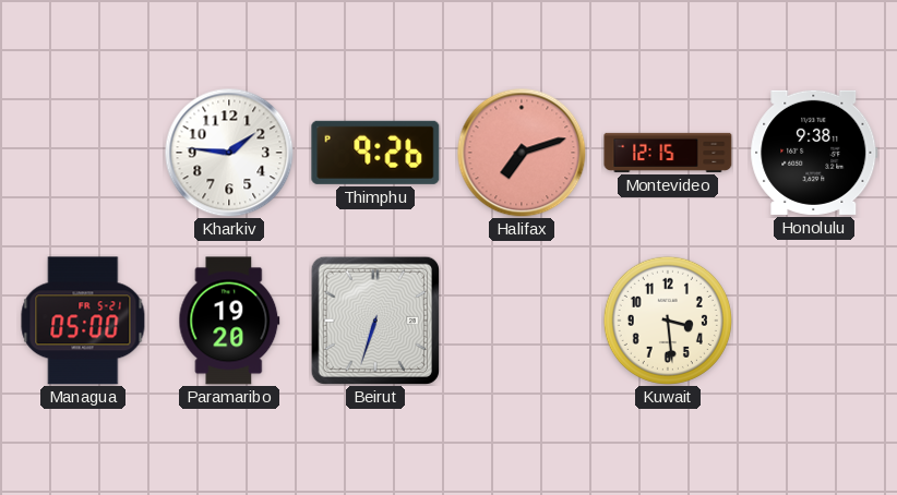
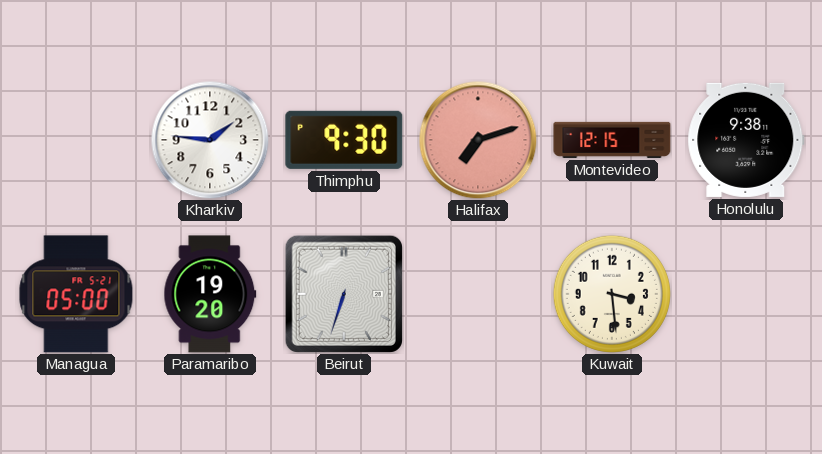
Thimphu: 9:26 -> 9:30 (344, 140)
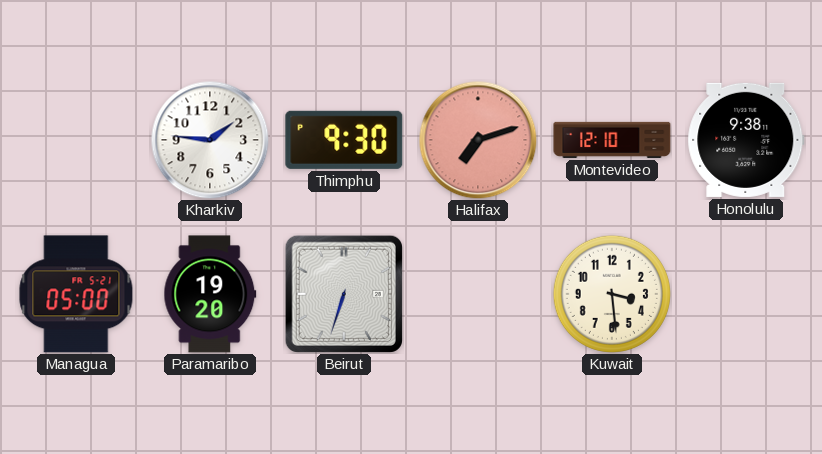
Montevideo: 12:15 -> 12:10 (612, 140)
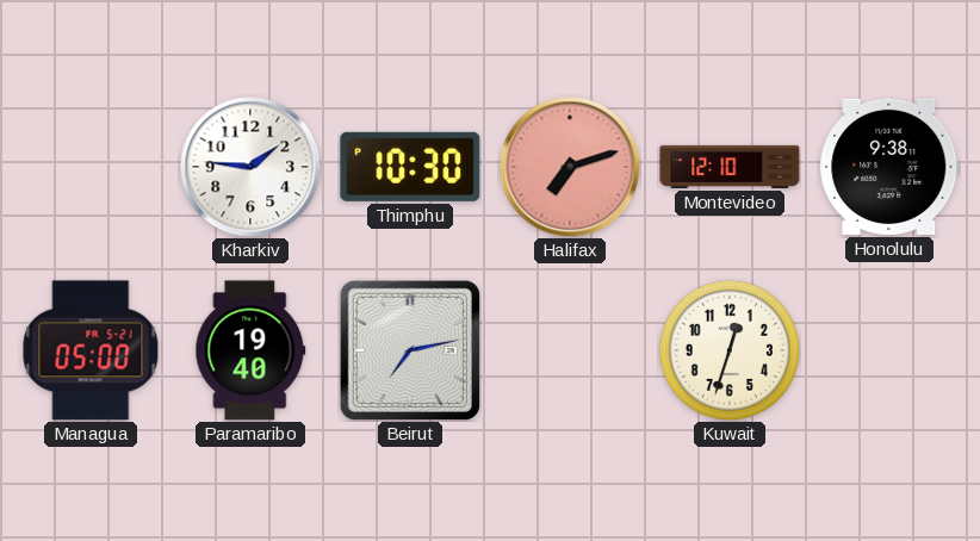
Thimphu: 9:30 -> 10:30 (410, 167)
Paramaribo: 19:20 -> 19:40 (250, 350)
Beirut: 6:33 -> 7:13 (410, 350)
Kuwait: 3:29 -> 12:33 (730, 350)
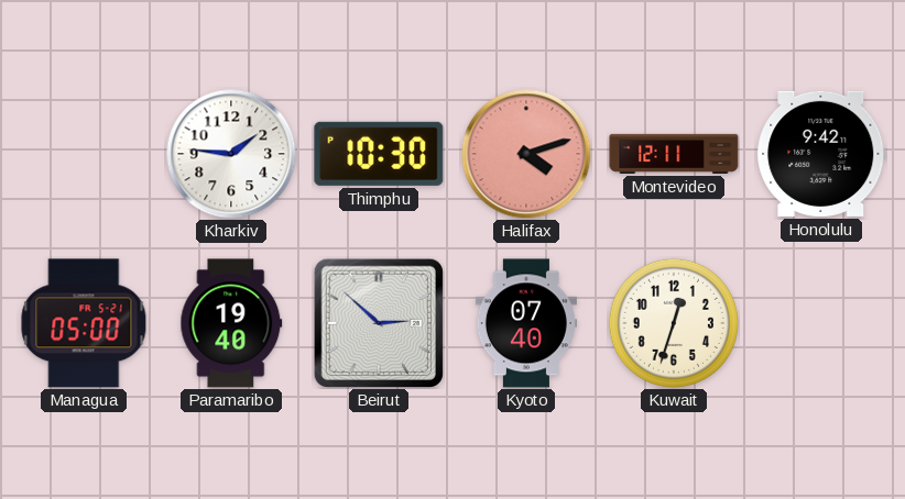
Halifax: 7:12 -> 4:12 (526, 154)
Montevideo: 12:10 -> 12:11 (674, 154)
Honolulu: 9:38 -> 9:42 (821, 154)
Beirut: 7:13 -> 2:52 (379, 323)
Kyoto: none -> 07:40 (526, 323)
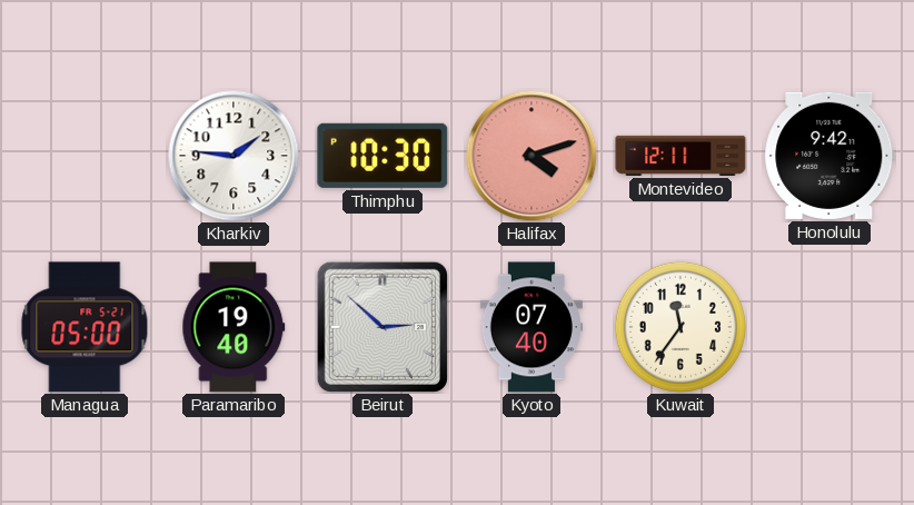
Kuwait: 12:33 -> 11:36 (680, 327)
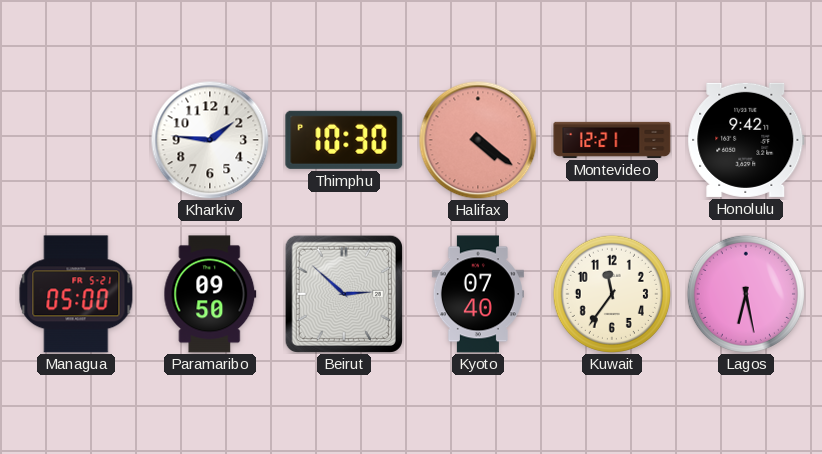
Halifax: 4:12 -> 4:21 (478, 140)
Montevideo: 12:11 -> 12:21 (612, 140)
Paramaribo: 19:40 -> 09:50 (210, 294)
Lagos: none -> 6:28 (746, 294)
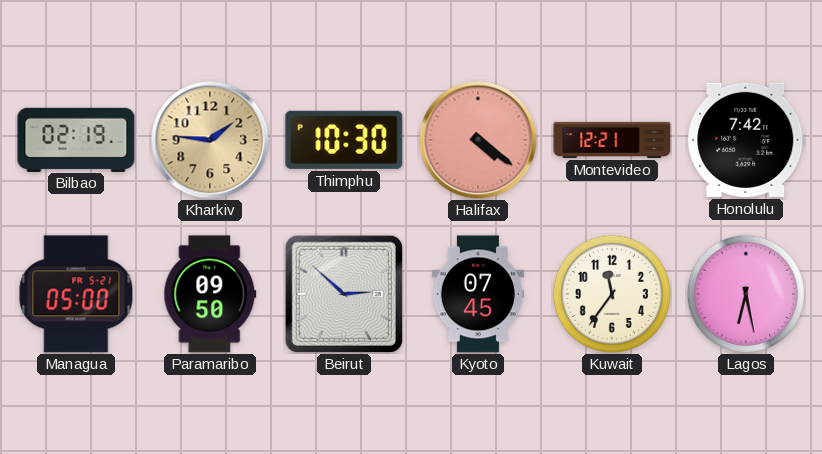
Bilbao: none -> 02:19 (76, 139)
Kharkiv dial: white -> champagne (210, 140)
Honolulu: 9:42 -> 7:42 (746, 140)
Kyoto: 07:40 -> 07:45 (478, 294)
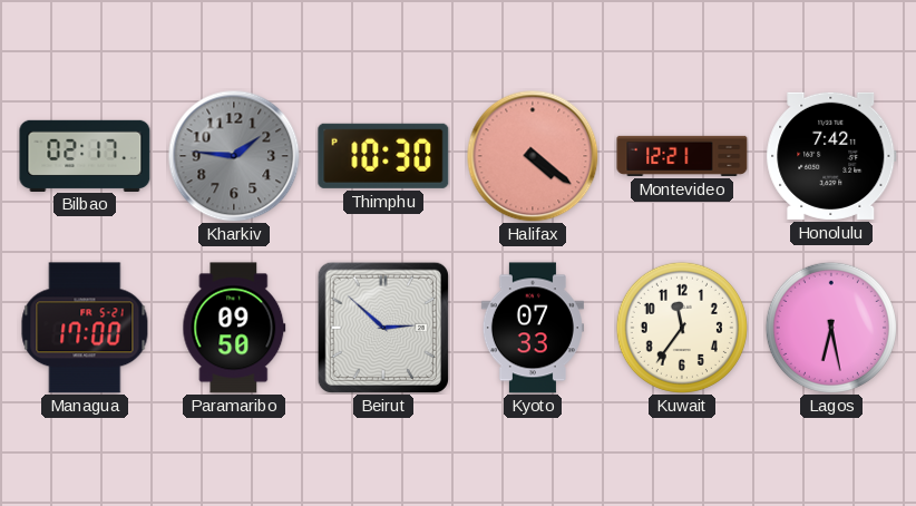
Bilbao: 02:19 -> 02:17 (85, 155)
Kharkiv dial: champagne -> grey (234, 156)
Managua: 05:00 -> 17:00 (85, 328)
Kyoto: 07:45 -> 07:33 (533, 328)
